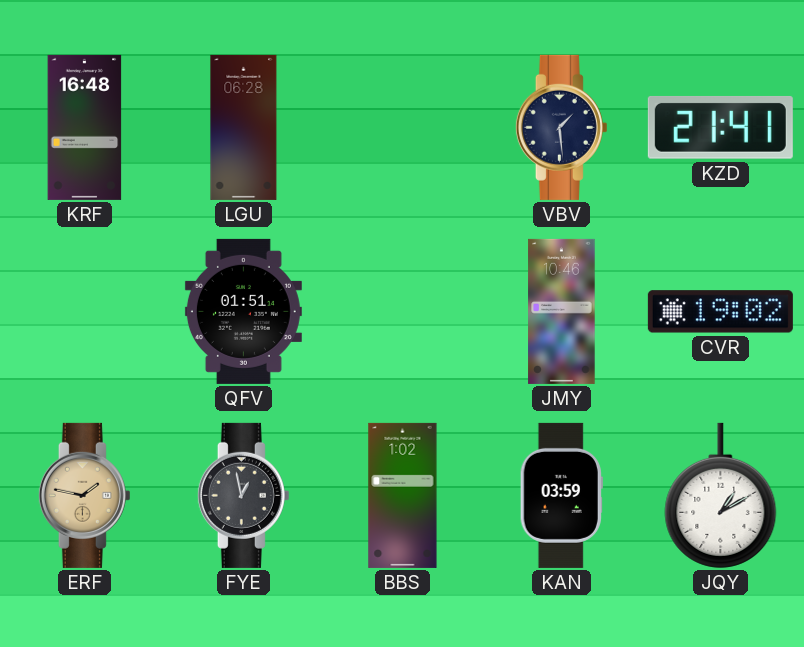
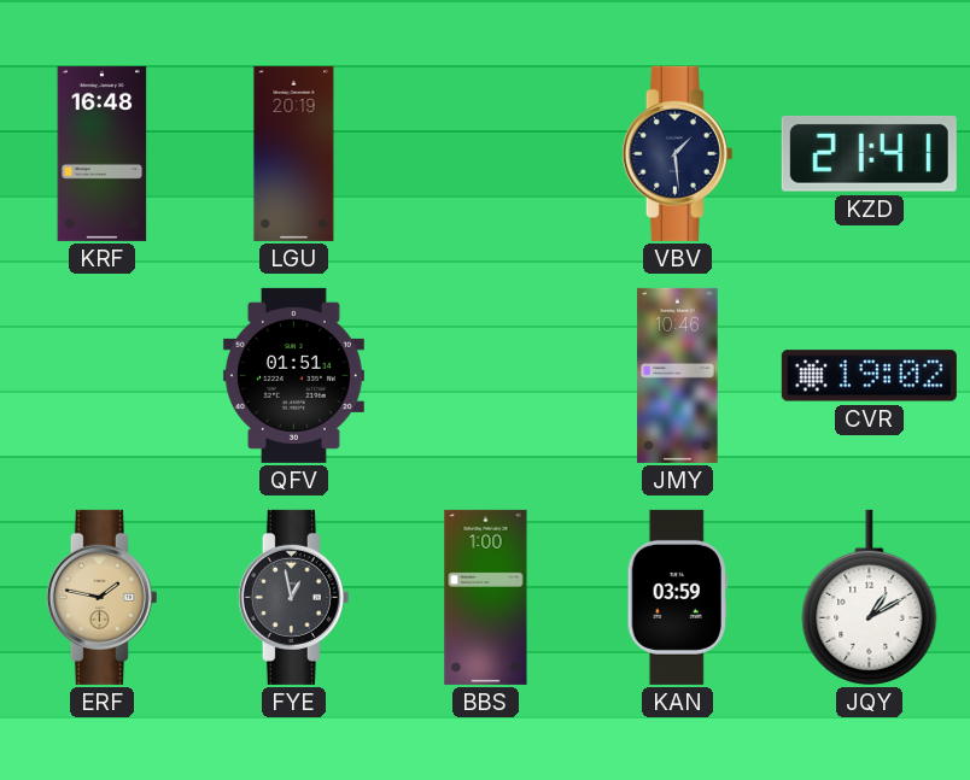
LGU: 06:28 -> 20:19 (294, 153)
BBS: 1:02 -> 1:00 (486, 597)
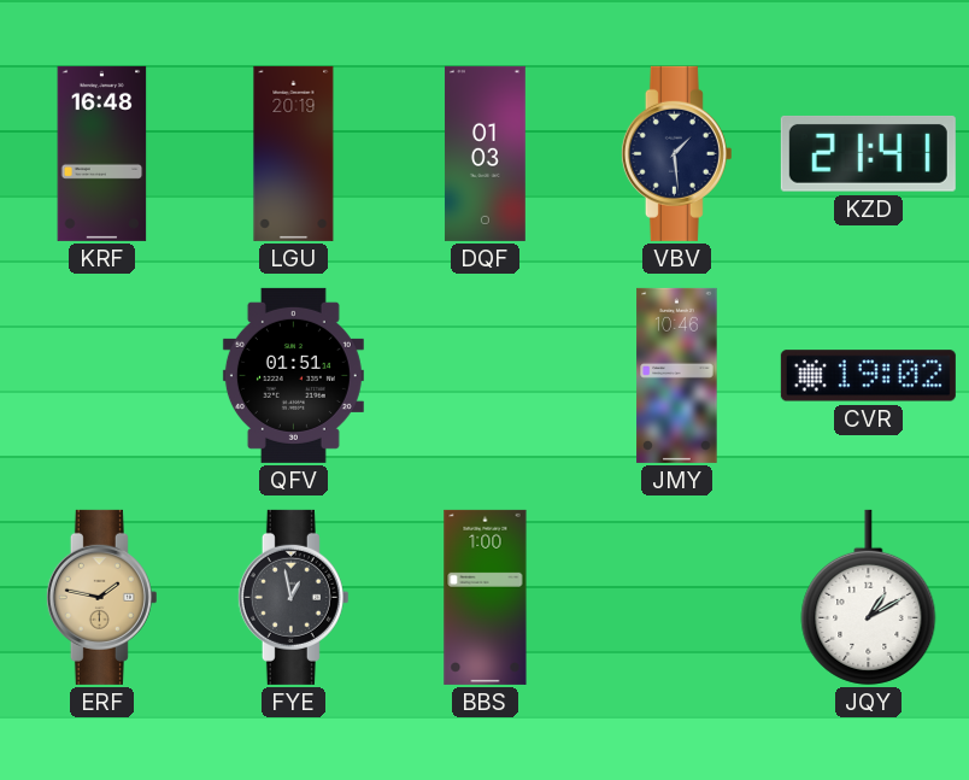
DQF: none -> 01:03 (485, 153)
KAN: 03:59 -> none (677, 597)
